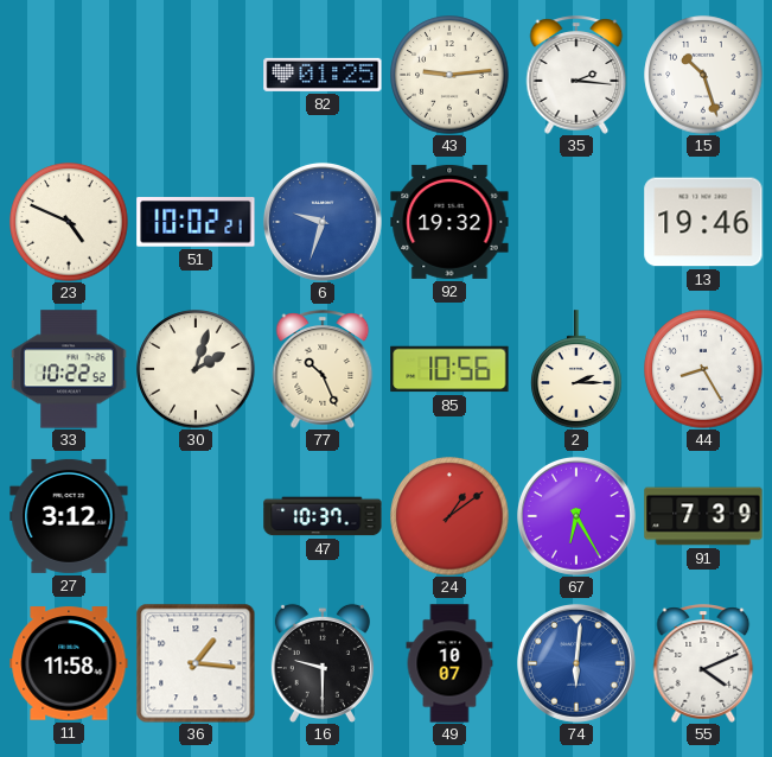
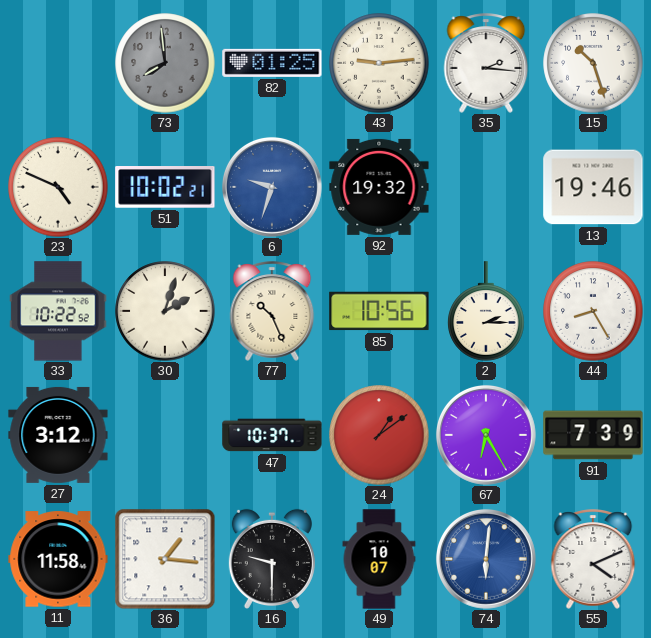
73: none -> 7:59 (165, 63)
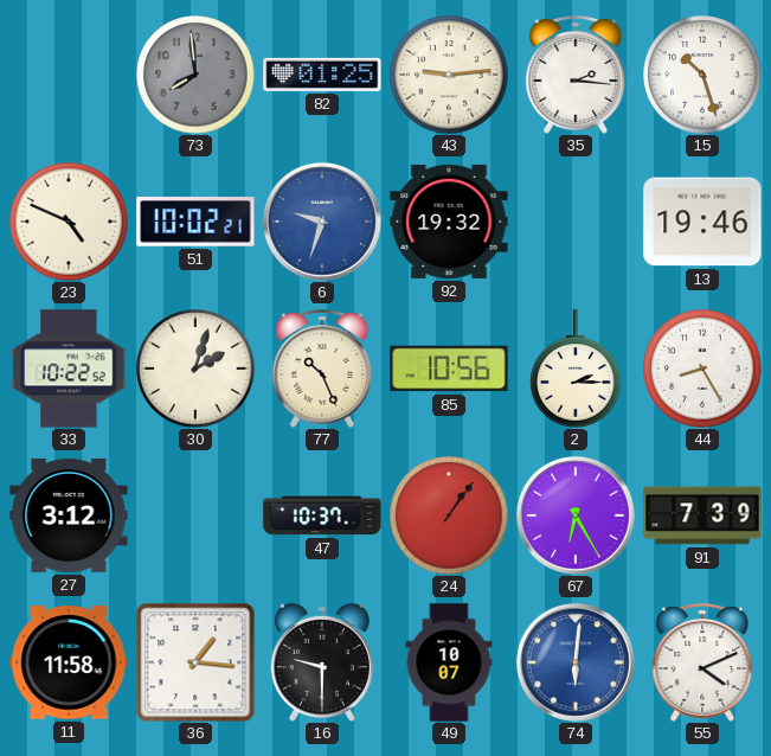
24: 1:09 -> 1:06 (449, 515)
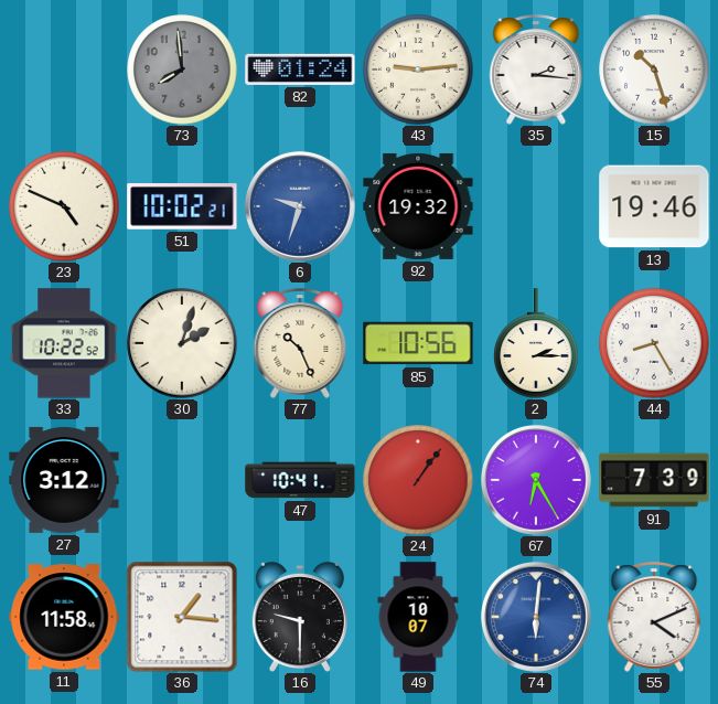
82: 01:25 -> 01:24 (300, 70)
47: 10:37 -> 10:41 (300, 480)
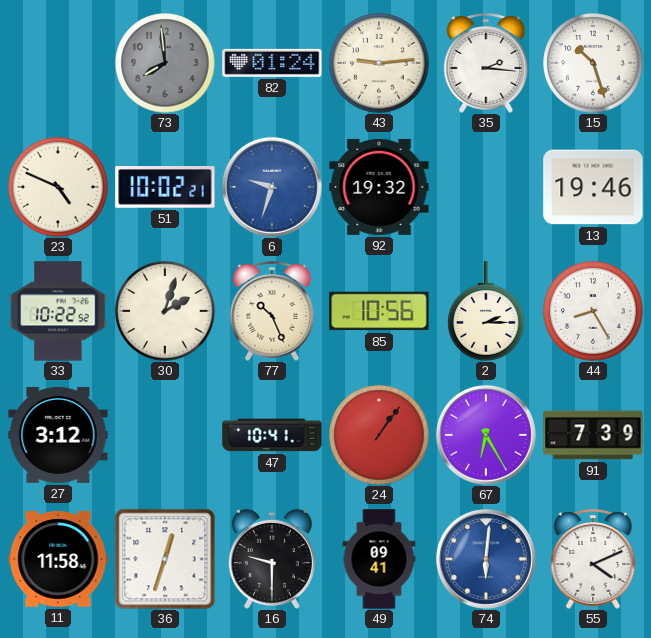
36: 1:16 -> 12:33 (165, 559)
49: 10:07 -> 09:41 (379, 559)
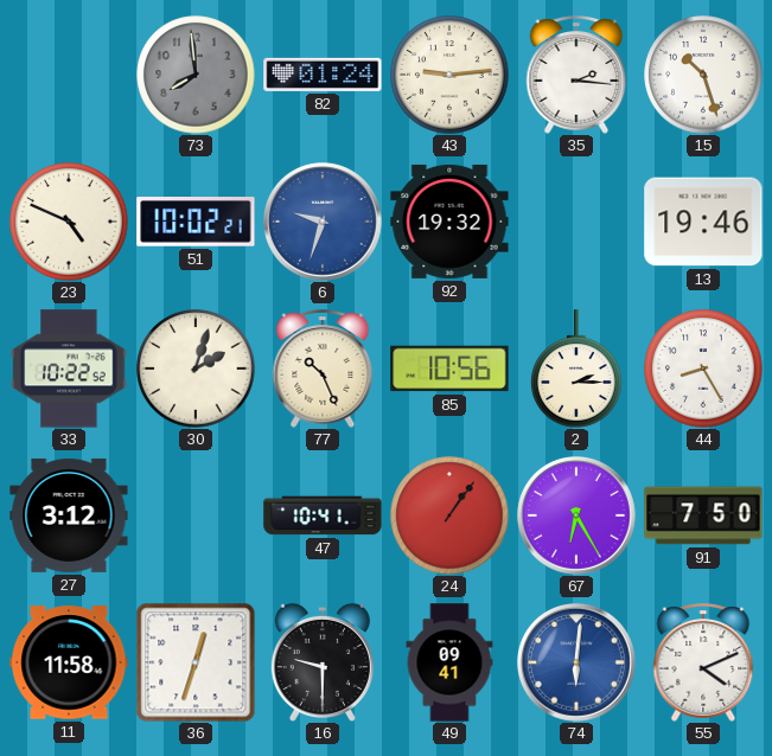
91: 7:39 -> 7:50 (703, 515)
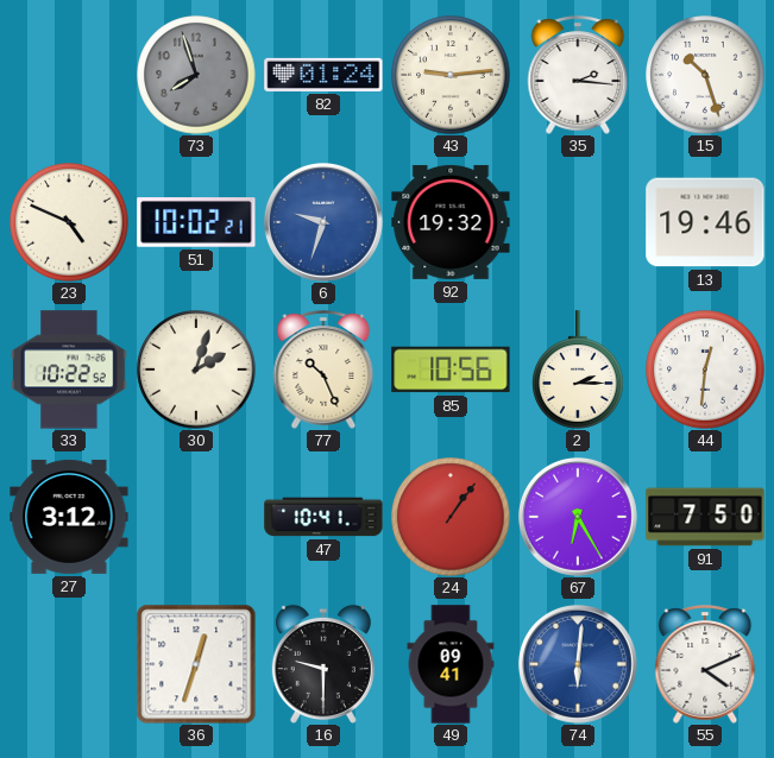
73: 7:59 -> 7:57 (196, 75)
44: 8:25 -> 12:31 (705, 369)
11: 11:58 -> none (69, 662)
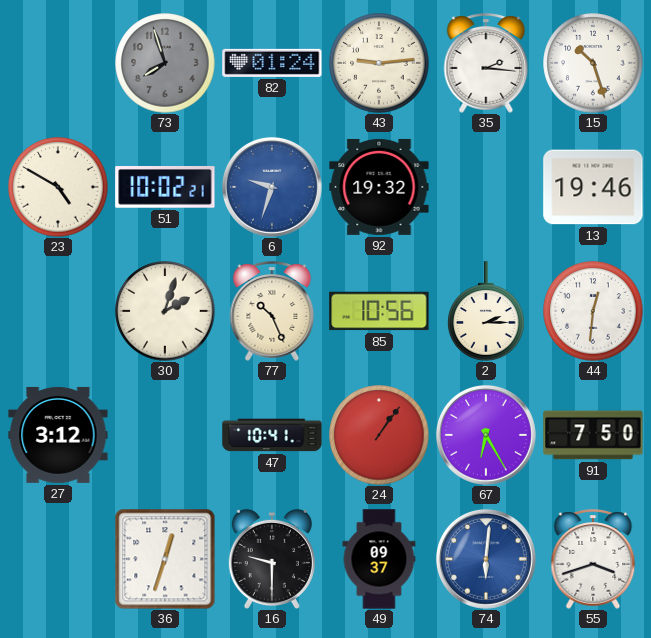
23: 4:49 -> 4:50 (58, 187)
33: 10:22 -> none (69, 369)
49: 09:41 -> 09:37 (379, 559)
55: 4:11 -> 3:42 (593, 559)
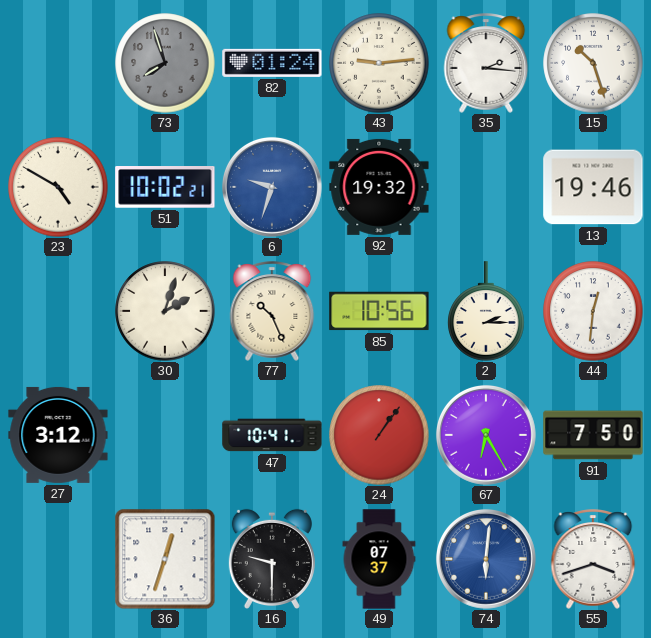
49: 09:37 -> 07:37 (379, 559)
